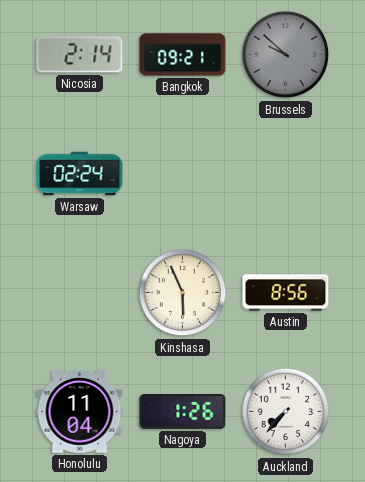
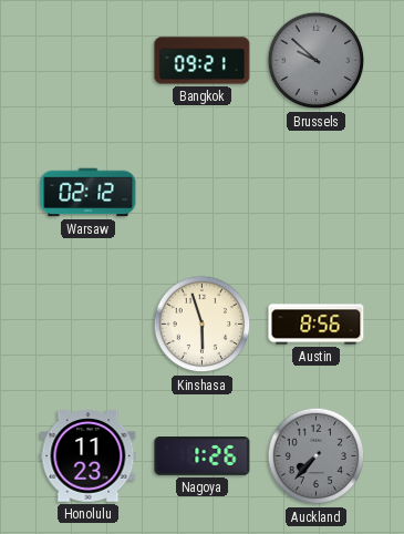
Nicosia: 2:14 -> none (80, 55)
Warsaw: 02:24 -> 02:12 (89, 193)
Kinshasa: 5:56 -> 5:57 (203, 325)
Honolulu: 11:04 -> 11:23 (89, 456)
Auckland dial: white -> grey (317, 456)
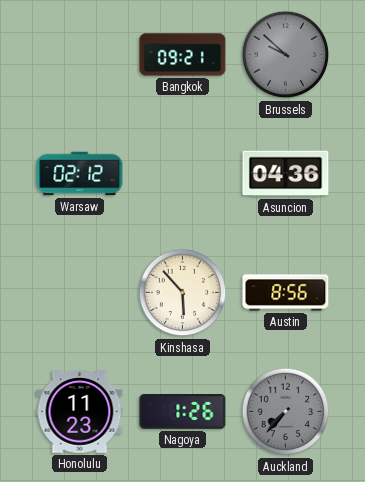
Asuncion: none -> 04:36 (286, 174)
Kinshasa: 5:57 -> 5:53 (183, 293)
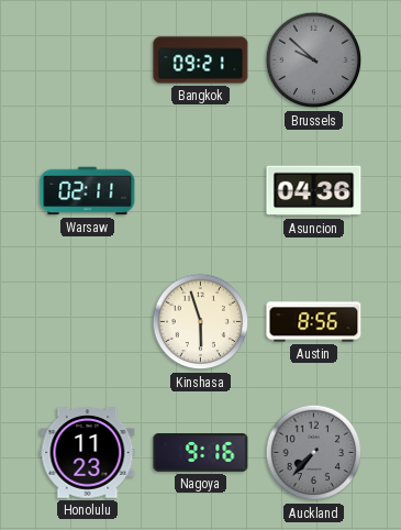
Warsaw: 02:12 -> 02:11 (88, 191)
Kinshasa: 5:53 -> 5:57 (201, 322)
Nagoya: 1:26 -> 9:16 (201, 453)
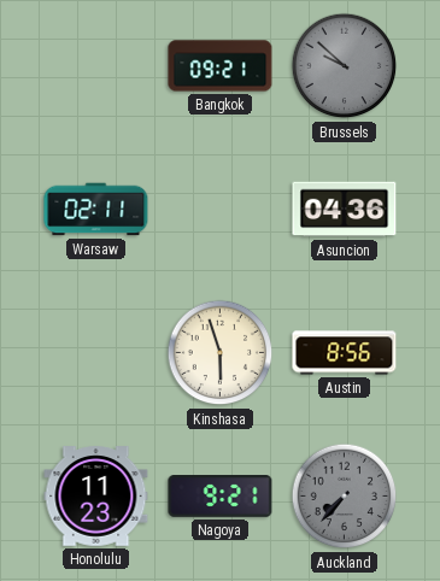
Nagoya: 9:16 -> 9:21 (221, 497)
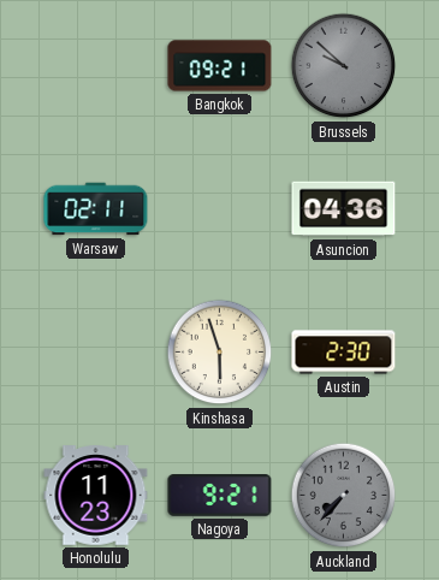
Austin: 8:56 -> 2:30 (344, 353)
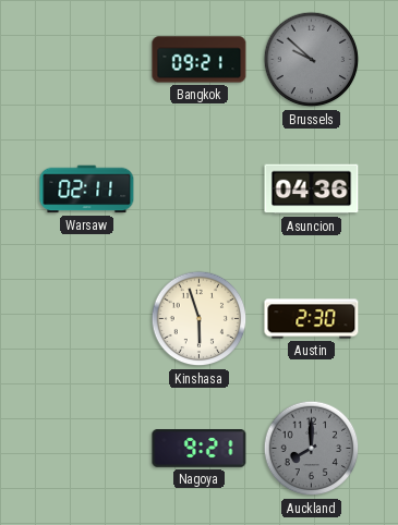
Honolulu: 11:23 -> none (96, 496)
Auckland: 7:37 -> 8:00 (312, 449)
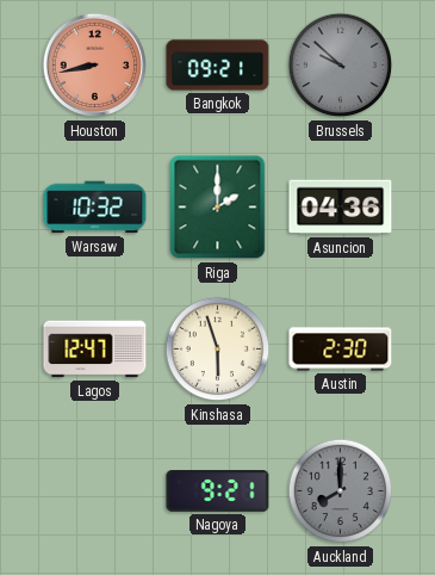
Houston: none -> 8:43 (95, 66)
Warsaw: 02:11 -> 10:32 (95, 208)
Riga: none -> 2:00 (218, 208)
Lagos: none -> 12:47 (95, 350)
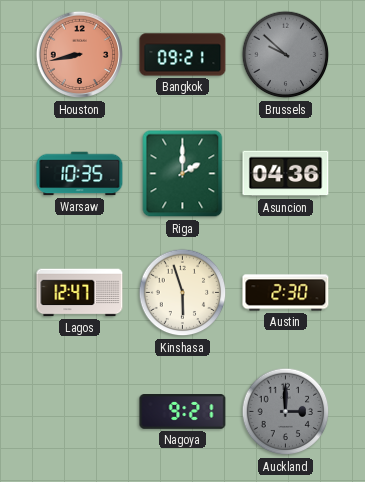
Warsaw: 10:32 -> 10:35 (80, 174)
Auckland: 8:00 -> 3:00 (286, 412)
